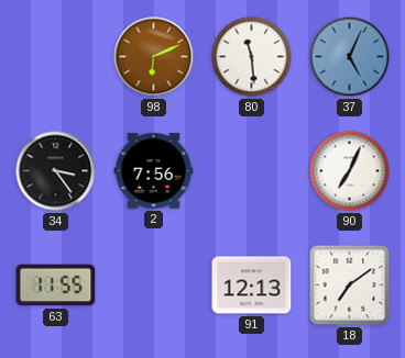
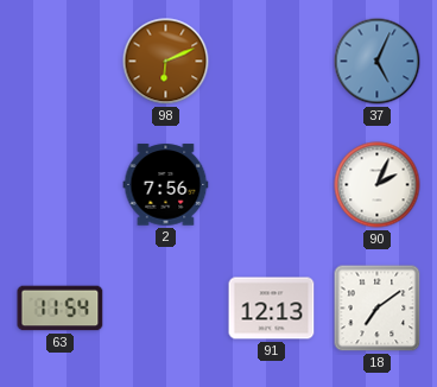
80: 11:29 -> none (252, 57)
34: 3:24 -> none (56, 171)
90: 7:04 -> 2:04 (378, 185)
63: 11:55 -> 11:54 (61, 309)
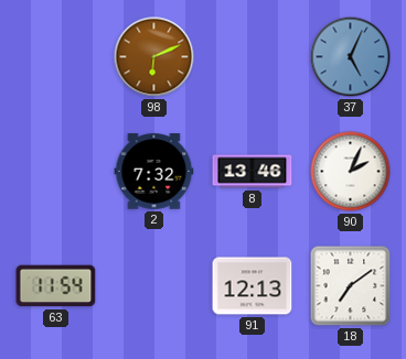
2: 7:56 -> 7:32 (154, 172)
8: none -> 13:46 (253, 172)
